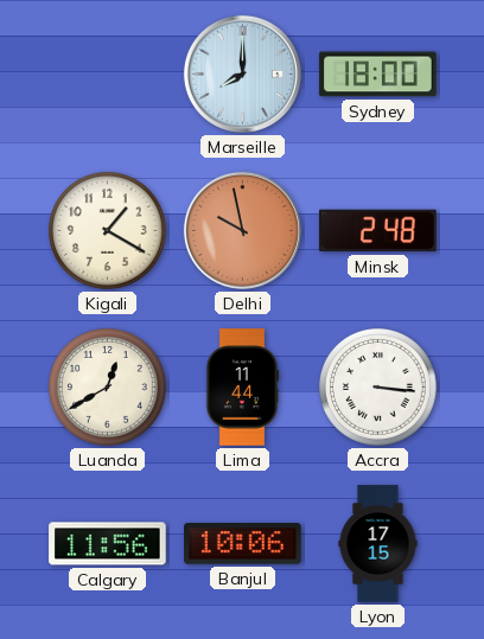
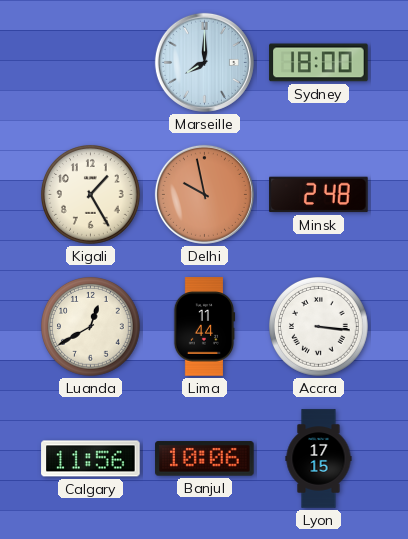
Kigali: 1:20 -> 1:25 (91, 195)
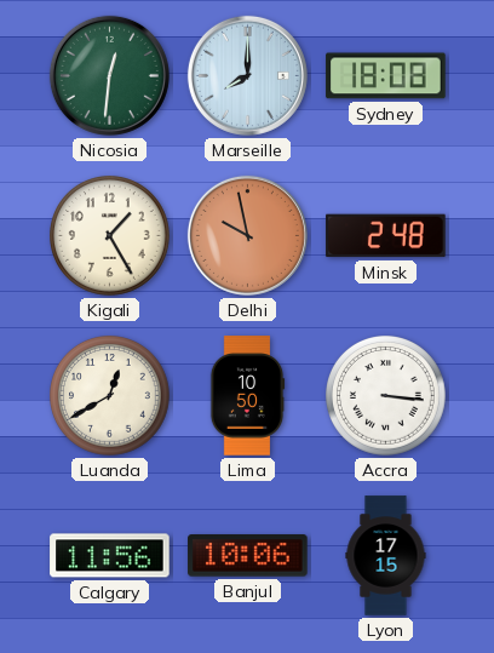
Nicosia: none -> 12:31 (109, 75)
Sydney: 18:00 -> 18:08 (386, 76)
Lima: 11:44 -> 10:50 (247, 396)
